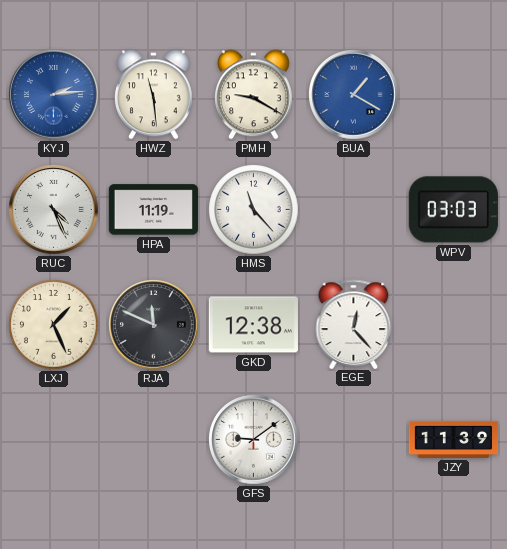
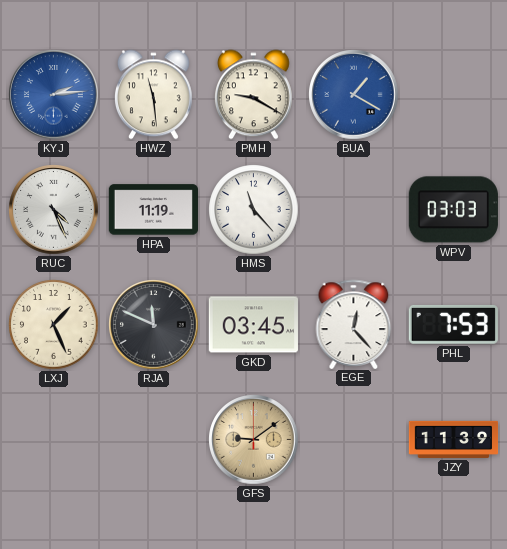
GKD: 12:38 -> 03:45 (253, 325)
PHL: none -> 7:53 (453, 324)
GFS dial: white -> champagne (254, 440)
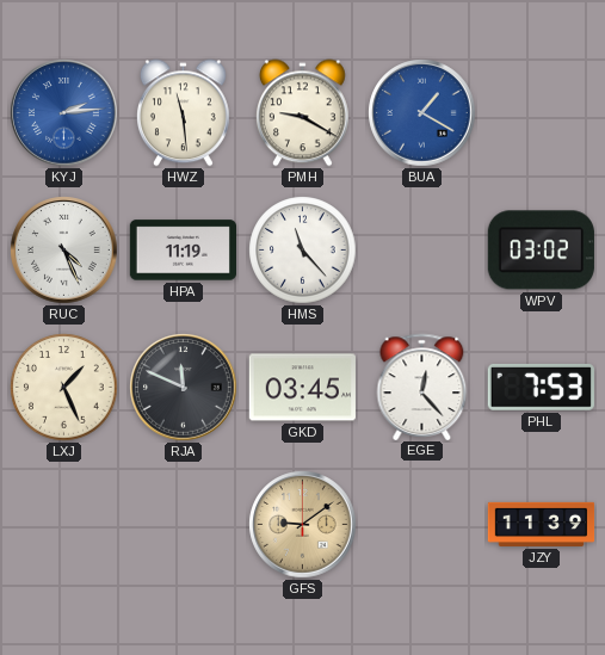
WPV: 03:03 -> 03:02 (541, 251)
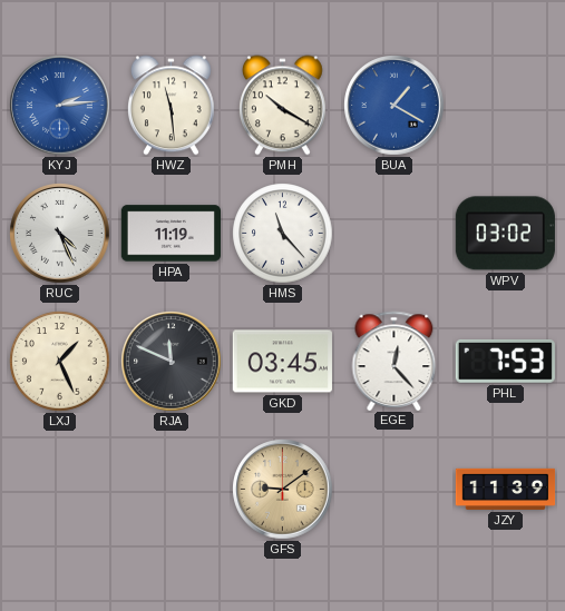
PMH: 9:20 -> 10:20 (282, 106)
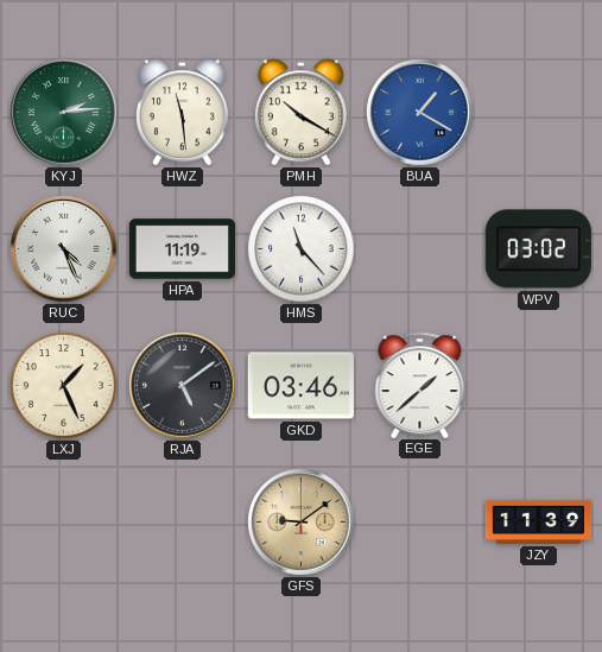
KYJ dial: blue -> green (64, 113)
RJA: 11:49 -> 5:09 (183, 386)
GKD: 03:45 -> 03:46 (300, 386)
EGE: 12:23 -> 1:38 (420, 385)
PHL: 7:53 -> none (505, 361)
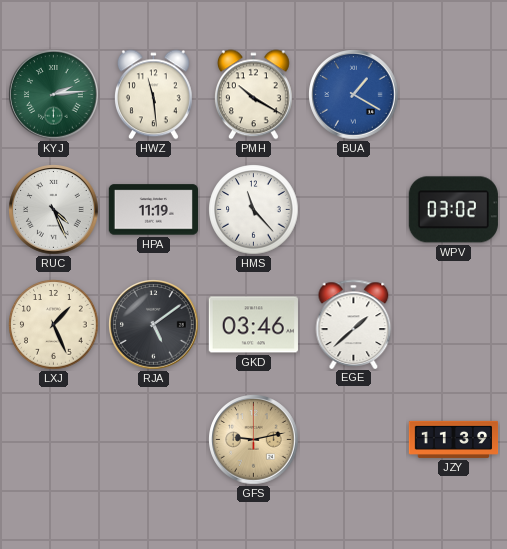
GFS: 9:09 -> 9:13 (254, 440)
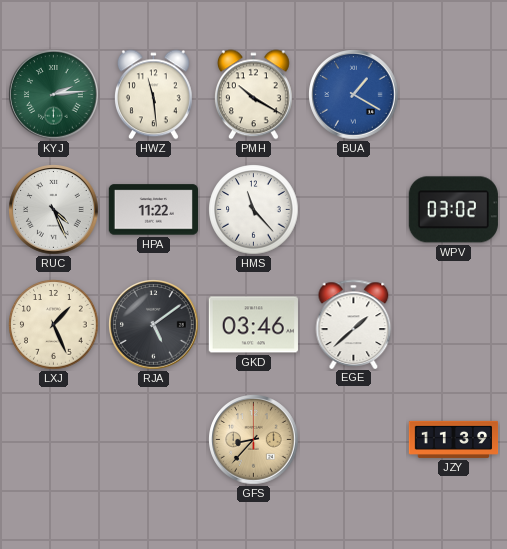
HPA: 11:19 -> 11:22 (153, 210)
GFS: 9:13 -> 8:37 (254, 440)
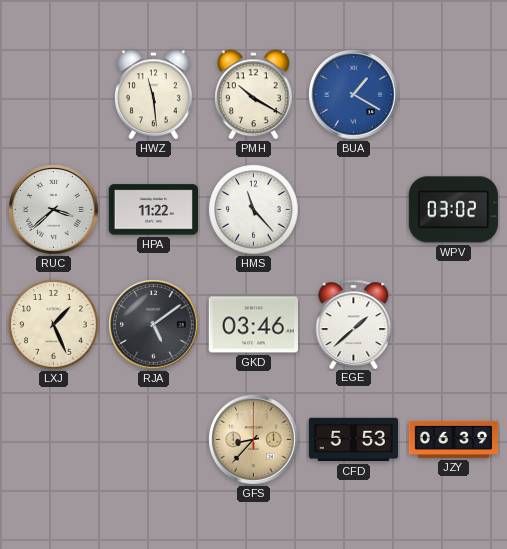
KYJ: 2:14 -> none (54, 95)
RUC: 4:26 -> 3:38 (54, 210)
CFD: none -> 5:53 (353, 440)
JZY: 11:39 -> 06:39 (454, 439)
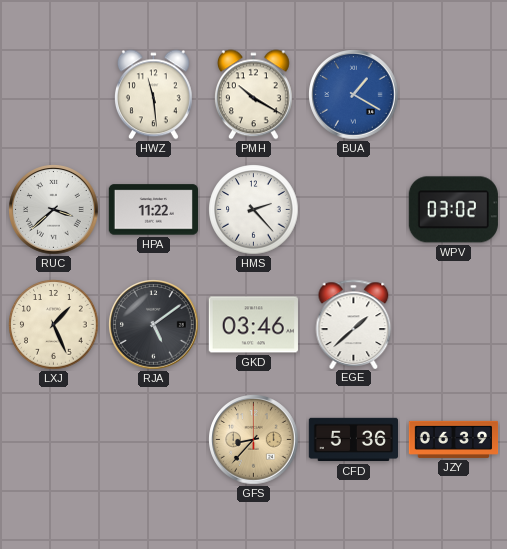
HMS: 11:23 -> 2:23 (254, 210)
CFD: 5:53 -> 5:36 (353, 440)
